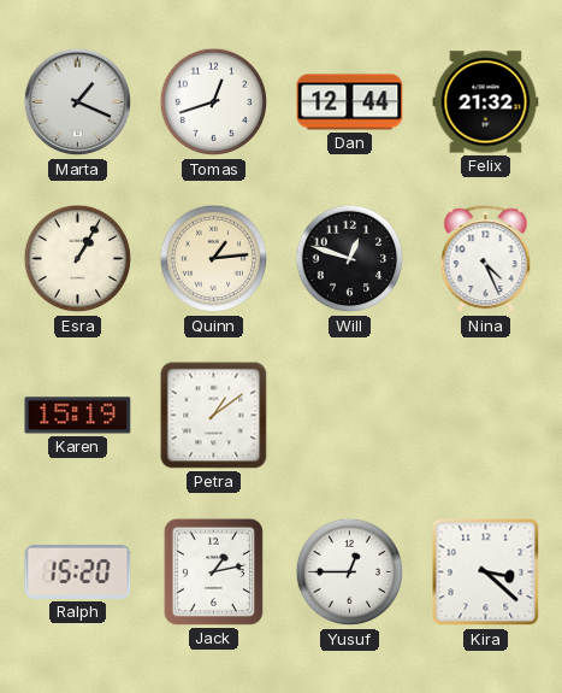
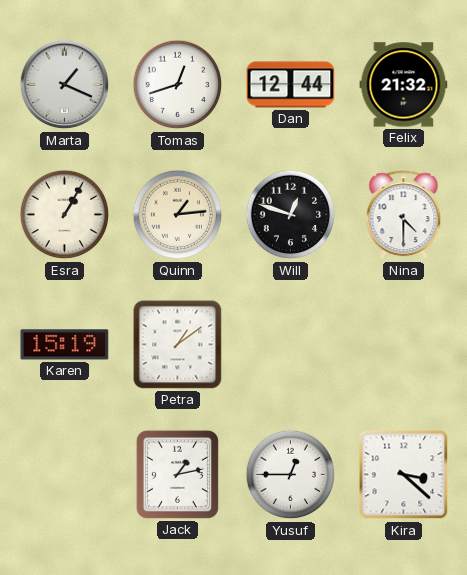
Nina: 4:26 -> 4:30 (404, 215)
Ralph: 15:20 -> none (78, 571)
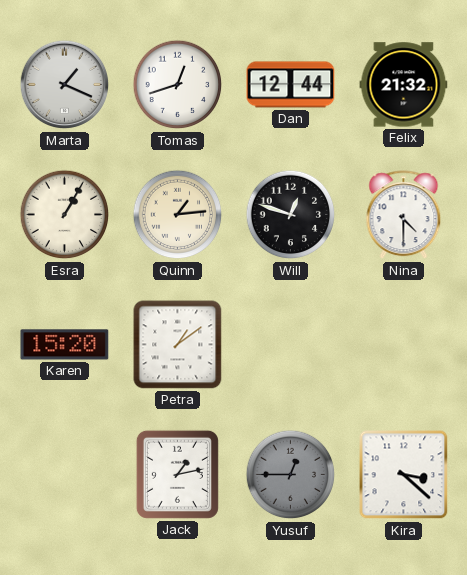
Karen: 15:19 -> 15:20 (65, 345)
Yusuf dial: white -> grey (291, 475)
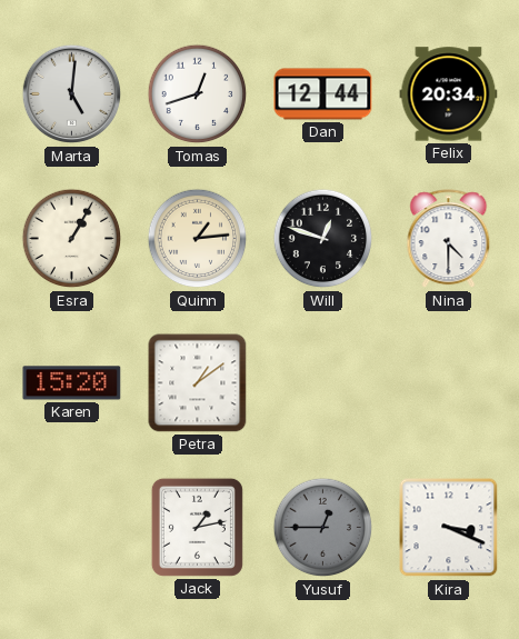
Marta: 1:19 -> 5:01 (72, 94)
Felix: 21:32 -> 20:34 (449, 94)
Kira: 3:22 -> 3:19 (449, 528)
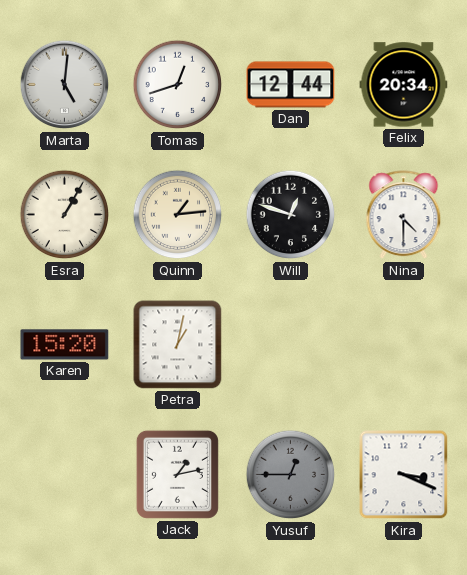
Petra: 1:09 -> 1:02 (178, 345)
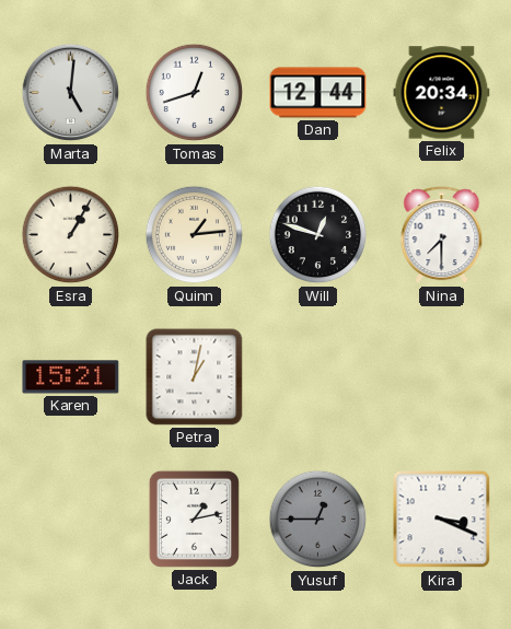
Nina: 4:30 -> 7:30 (442, 235)
Karen: 15:20 -> 15:21 (71, 377)
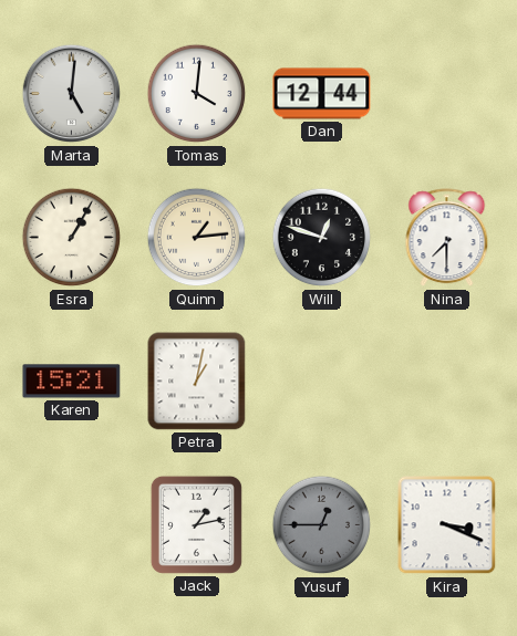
Tomas: 12:42 -> 4:01 (197, 94)
Felix: 20:34 -> none (442, 93)
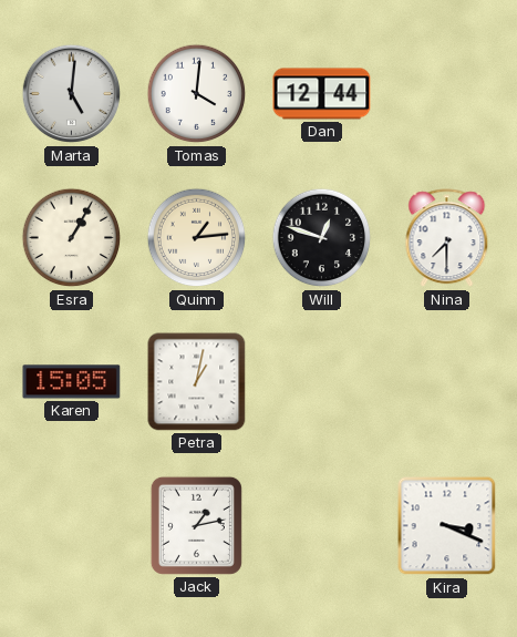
Karen: 15:21 -> 15:05 (72, 382)
Yusuf: 12:45 -> none (322, 525)
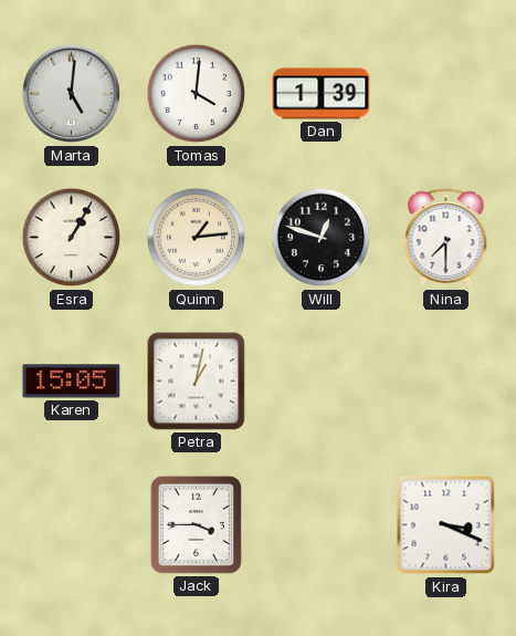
Dan: 12:44 -> 1:39 (322, 94)
Jack: 1:13 -> 3:45 (196, 524)
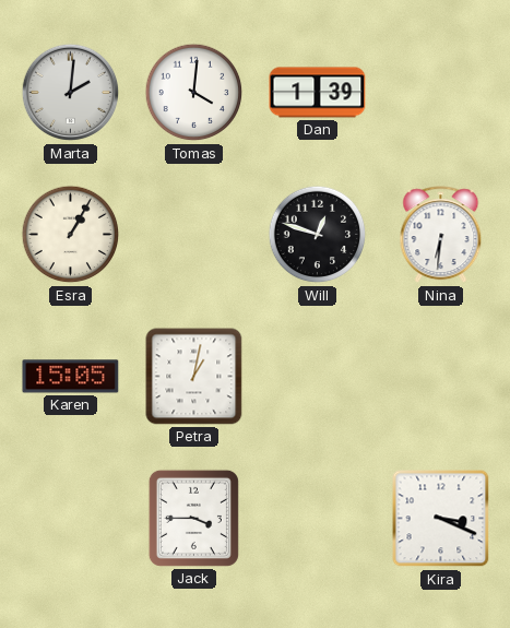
Marta: 5:01 -> 2:01 (71, 93)
Quinn: 1:14 -> none (197, 238)
Nina: 7:30 -> 6:31 (441, 235)
